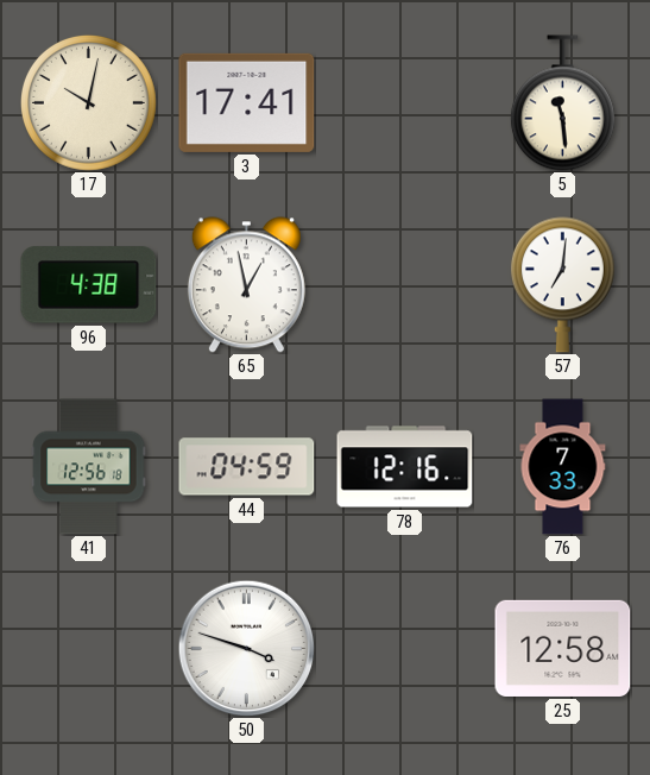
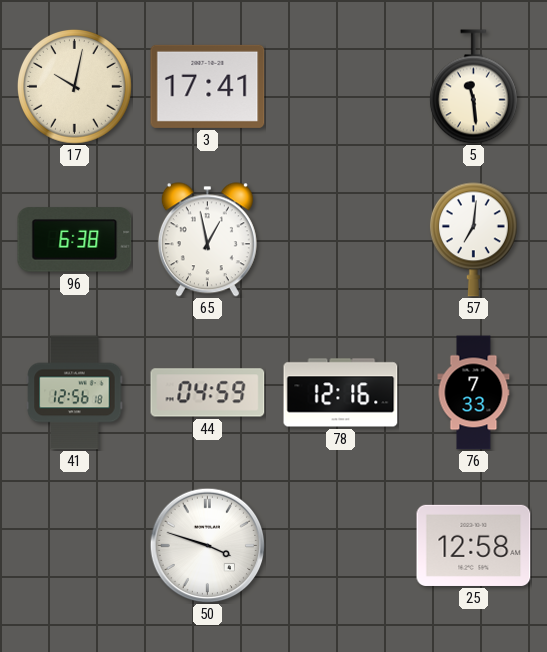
96: 4:38 -> 6:38 (75, 240)
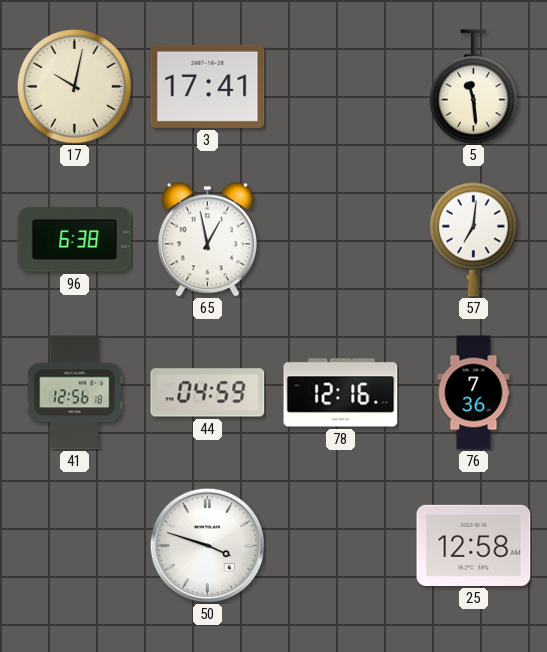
76: 7:33 -> 7:36 (474, 393)
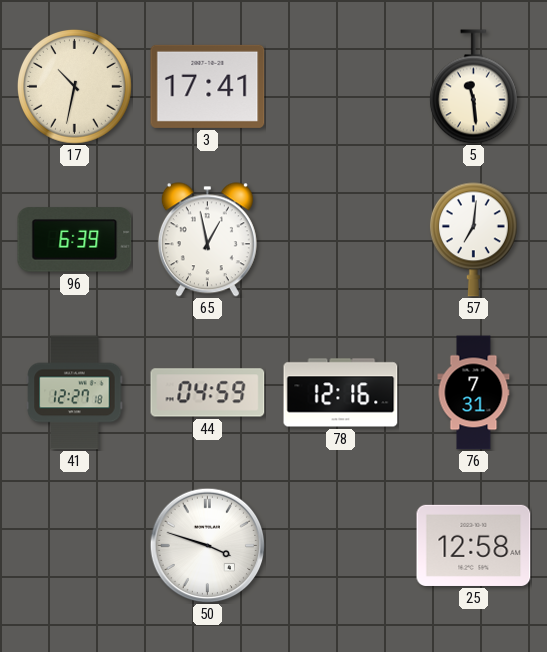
17: 10:02 -> 10:32 (74, 86)
96: 6:38 -> 6:39 (75, 240)
41: 12:56 -> 12:27 (75, 393)
76: 7:36 -> 7:31 (474, 393)
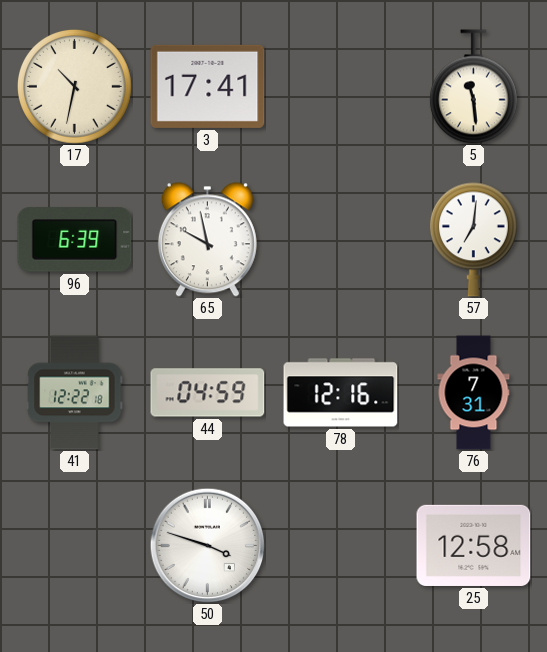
65: 12:58 -> 9:58 (207, 240)
41: 12:27 -> 12:22 (75, 393)
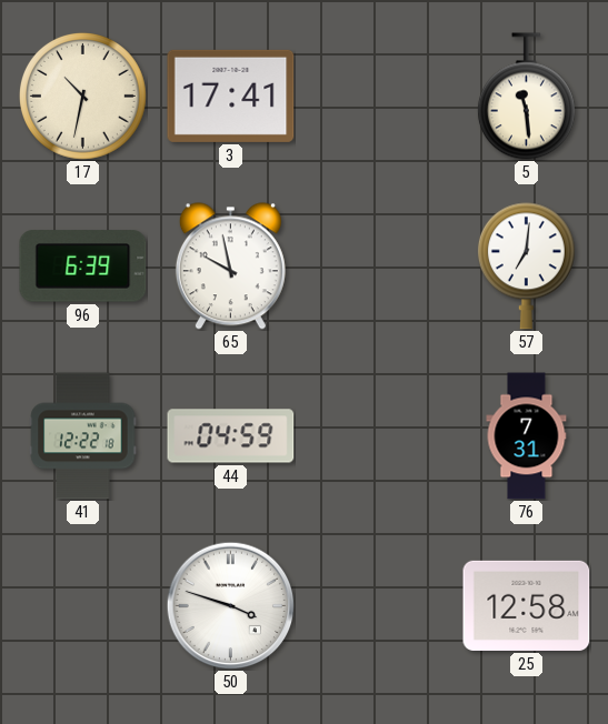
78: 12:16 -> none (341, 393)
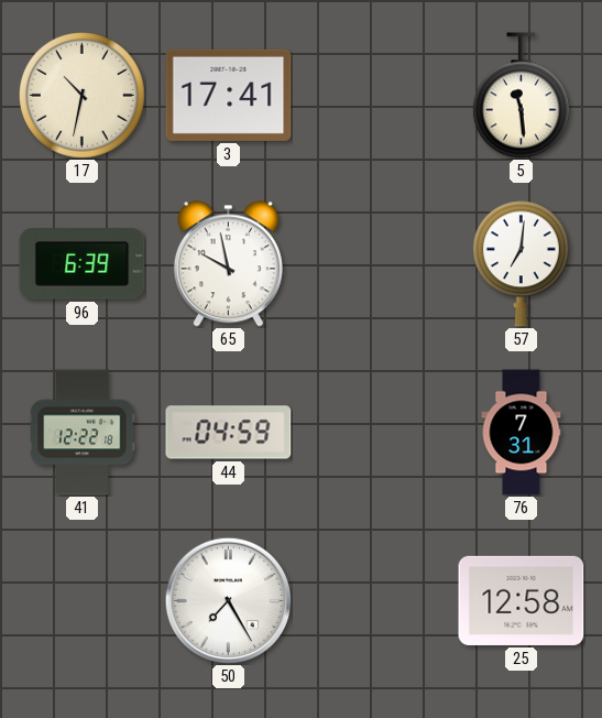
50: 3:48 -> 7:25 (228, 600)
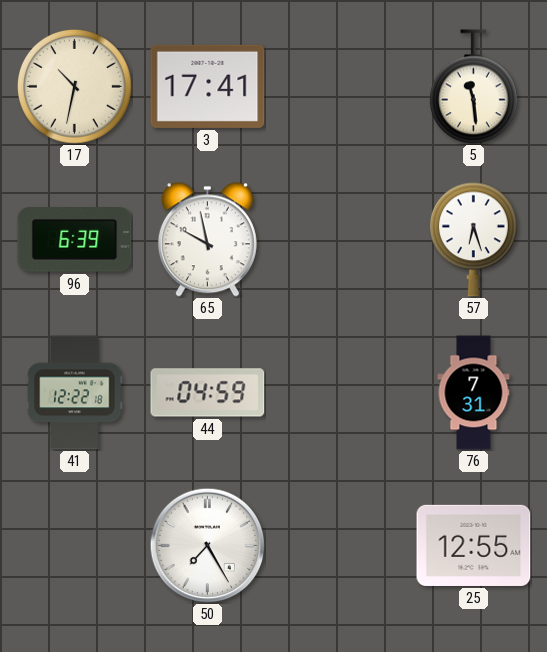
57: 7:01 -> 6:27 (473, 240)
25: 12:58 -> 12:55 (474, 545)
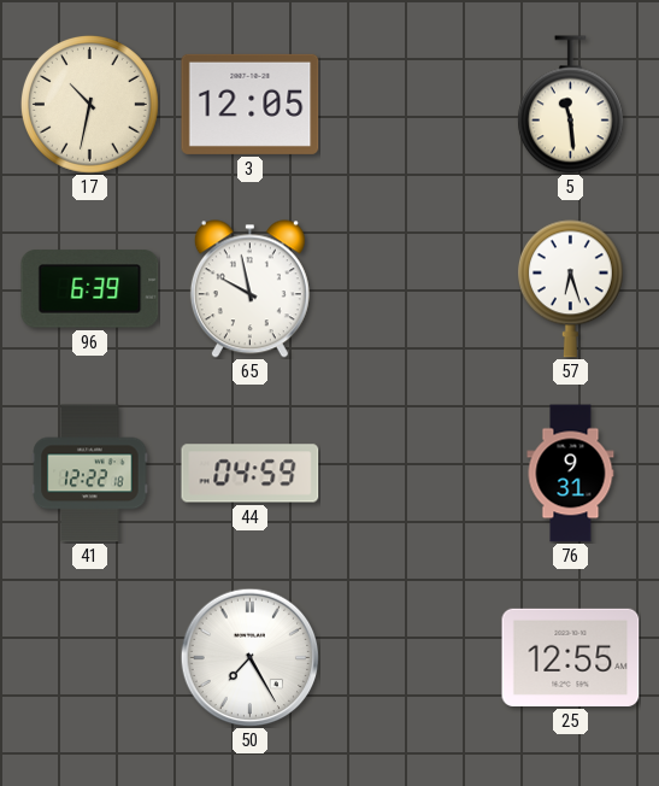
3: 17:41 -> 12:05 (251, 104)
76: 7:31 -> 9:31 (571, 474)
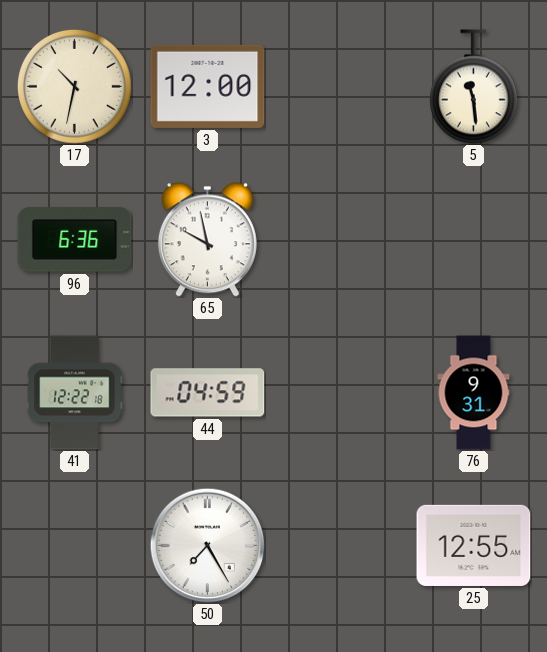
3: 12:05 -> 12:00 (208, 86)
96: 6:39 -> 6:36 (75, 240)
57: 6:27 -> none (570, 289)
